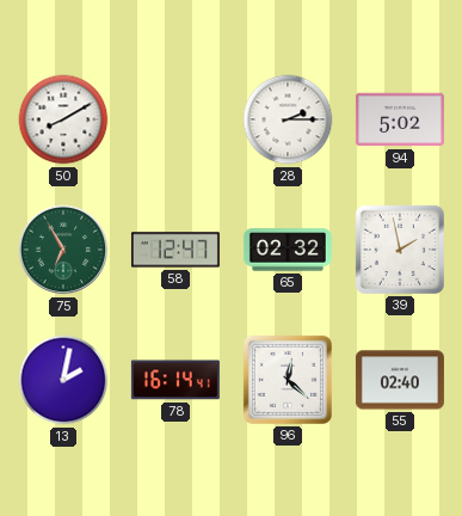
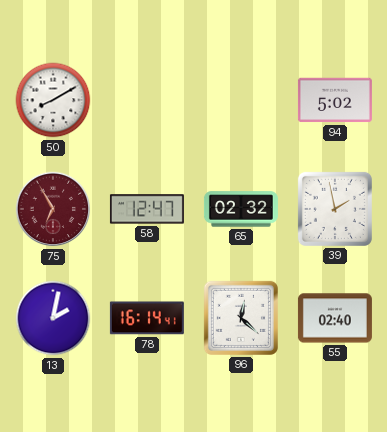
28: 2:15 -> none (288, 119)
75 dial: green -> burgundy (53, 209)
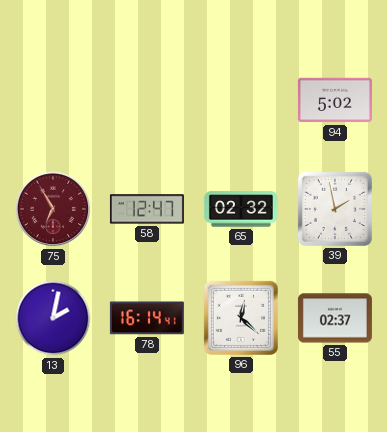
50: 8:10 -> none (53, 100)
55: 02:40 -> 02:37 (335, 318)
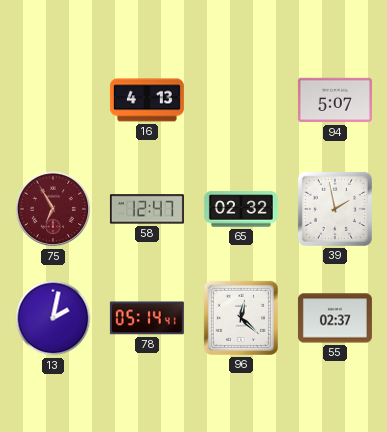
16: none -> 4:13 (147, 100)
94: 5:02 -> 5:07 (335, 100)
78: 16:14 -> 05:14 (147, 318)
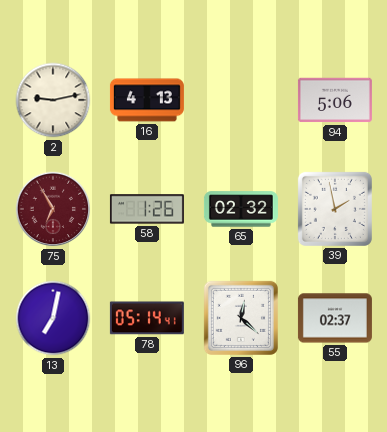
2: none -> 9:13 (53, 100)
94: 5:07 -> 5:06 (335, 100)
58: 12:47 -> 1:26 (147, 209)
13: 2:02 -> 7:02 (53, 318)
